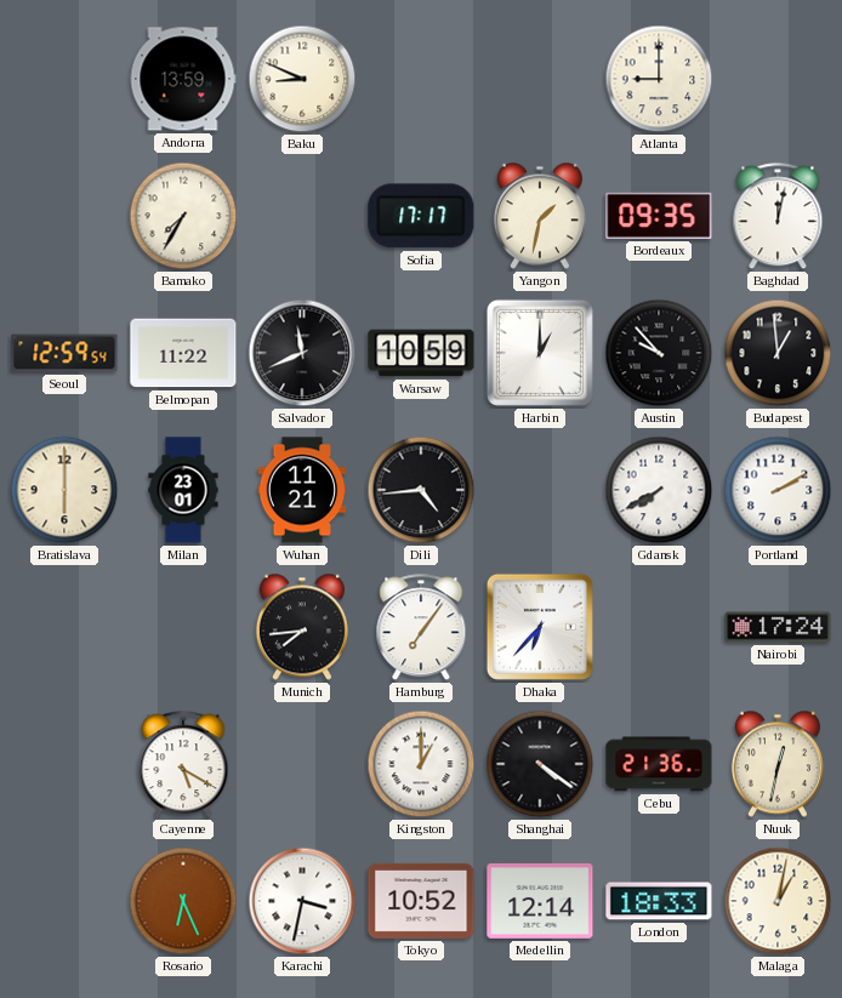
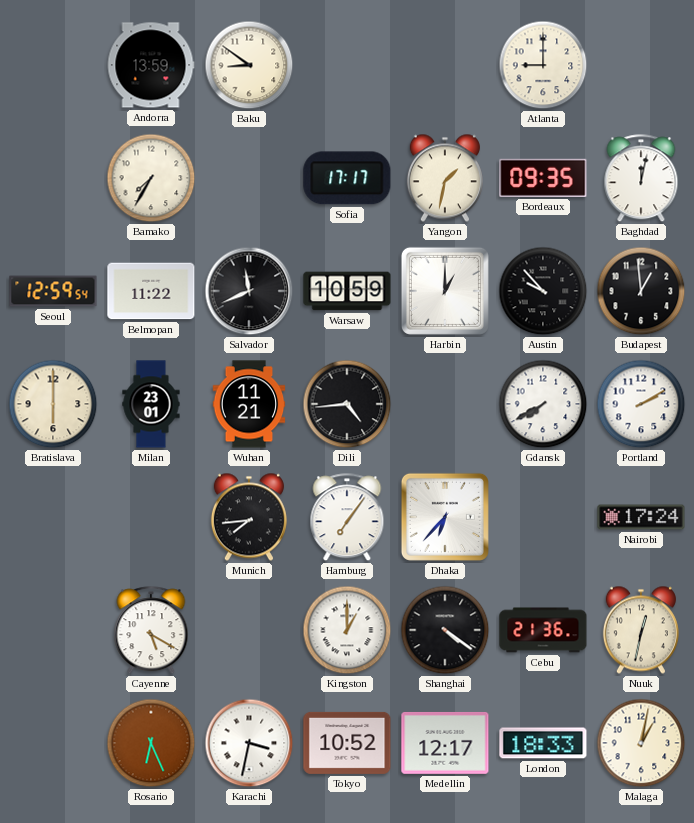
Baku: 8:49 -> 8:51 (249, 65)
Medellin: 12:14 -> 12:17 (445, 743)
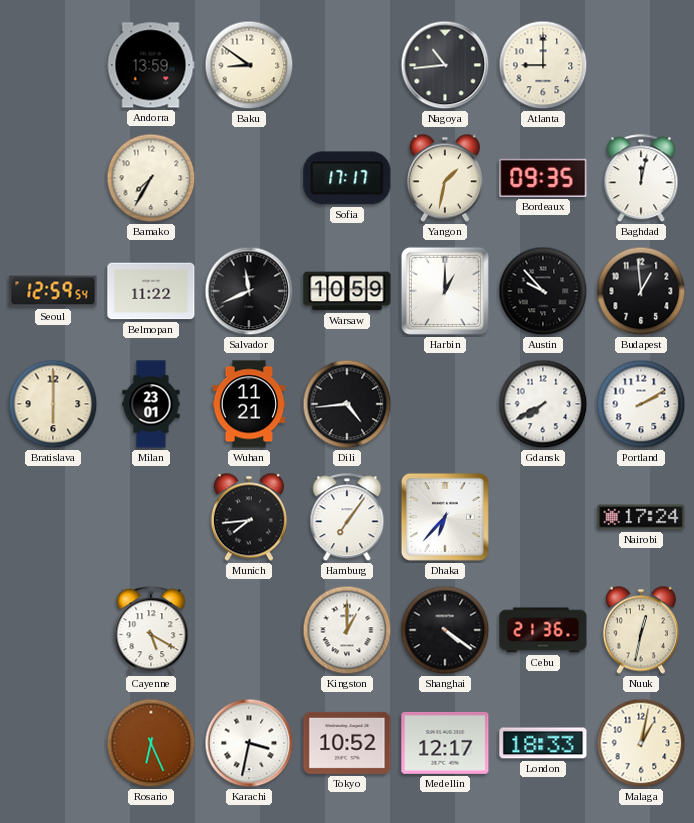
Nagoya: none -> 10:44 (445, 65)
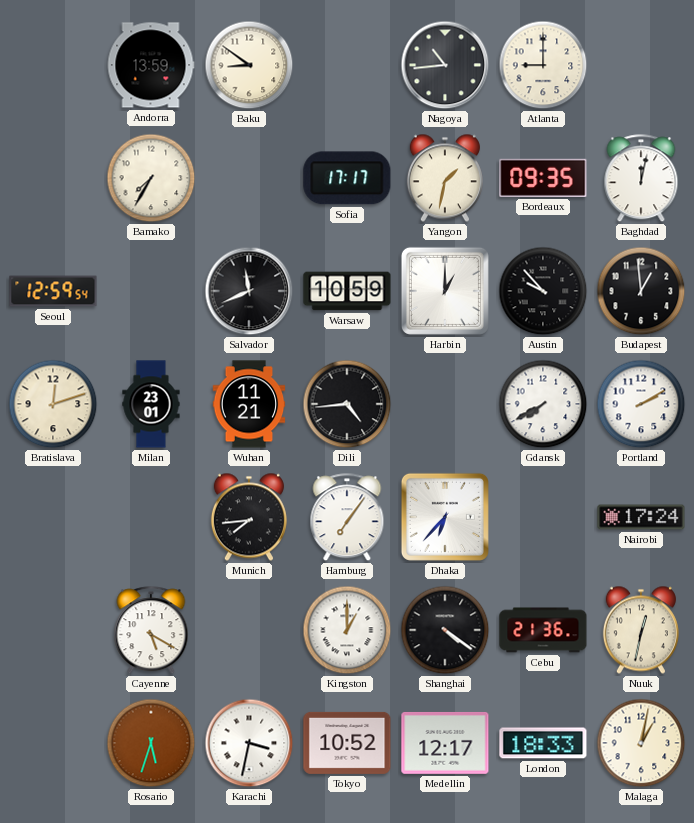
Belmopan: 11:22 -> none (151, 291)
Bratislava: 6:00 -> 12:12 (53, 404)
Rosario: 6:26 -> 5:33 (151, 743)
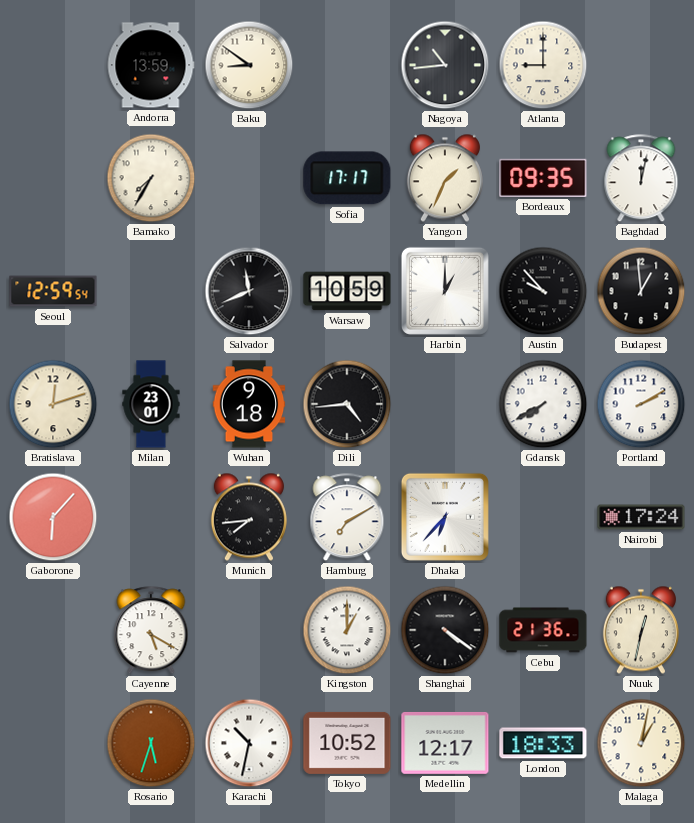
Yangon: 1:32 -> 1:34 (445, 178)
Wuhan: 11:21 -> 9:18 (249, 404)
Gaborone: none -> 6:07 (53, 517)
Hamburg: 7:06 -> 7:10 (347, 518)
Karachi: 3:32 -> 10:32 (249, 743)
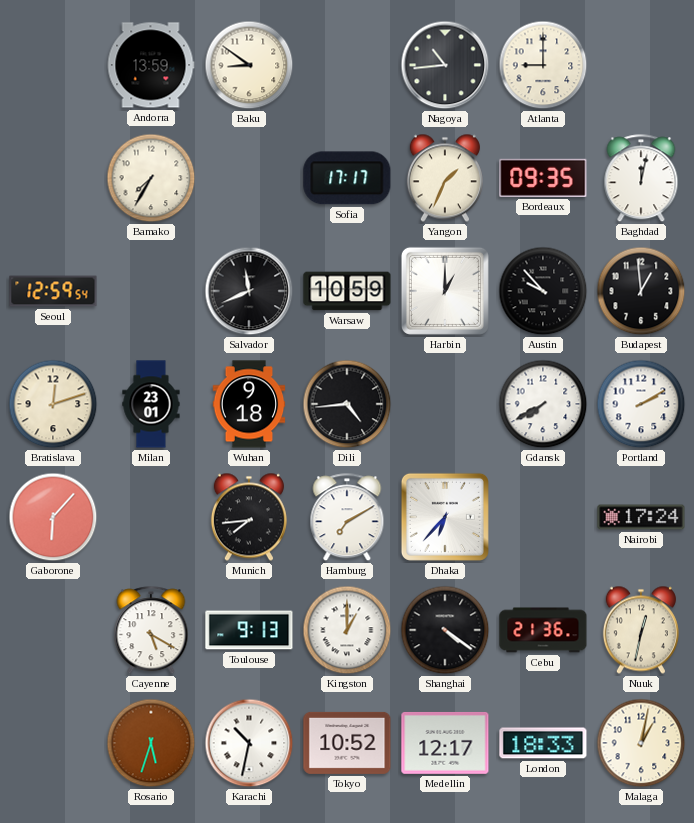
Toulouse: none -> 9:13 (249, 630)
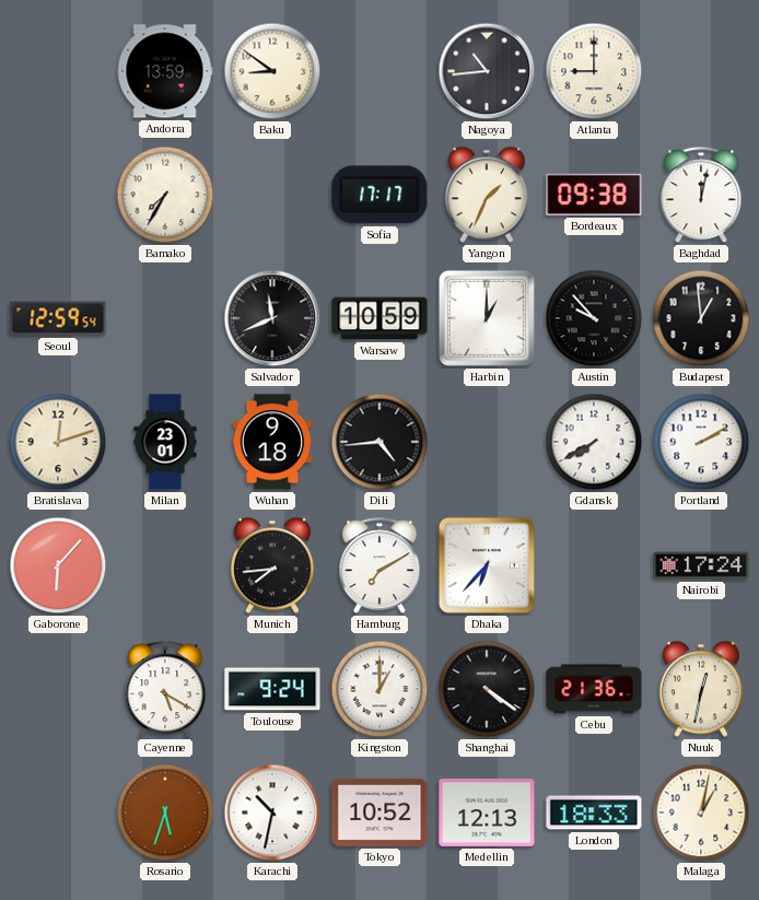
Bordeaux: 09:35 -> 09:38 (594, 195)
Toulouse: 9:13 -> 9:24 (272, 689)
Medellin: 12:17 -> 12:13 (487, 813)
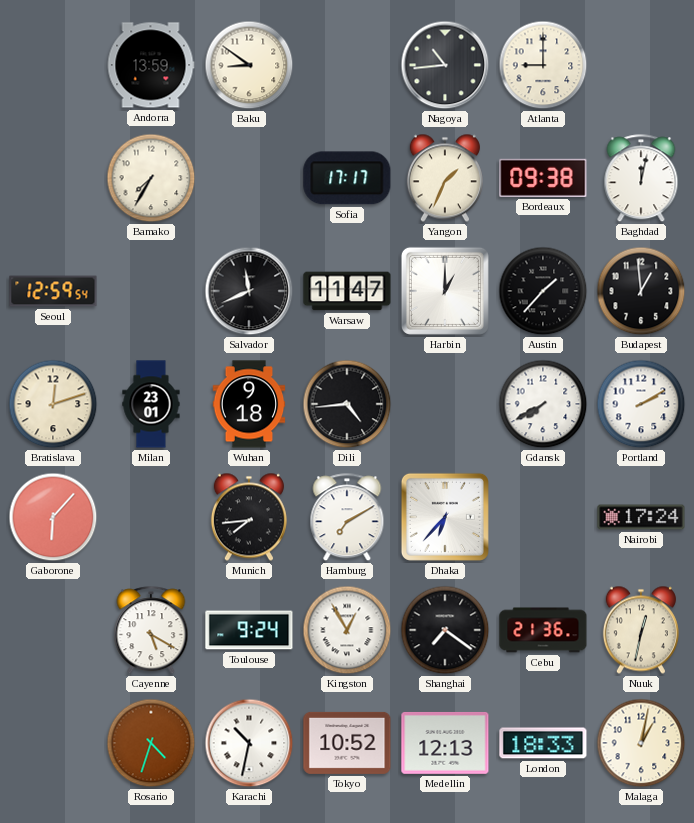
Warsaw: 10:59 -> 11:47 (347, 291)
Austin: 9:53 -> 1:37 (543, 291)
Kingston: 1:00 -> 12:55 (347, 630)
Shanghai: 4:21 -> 7:21 (445, 630)
Rosario: 5:33 -> 4:33 (151, 743)
